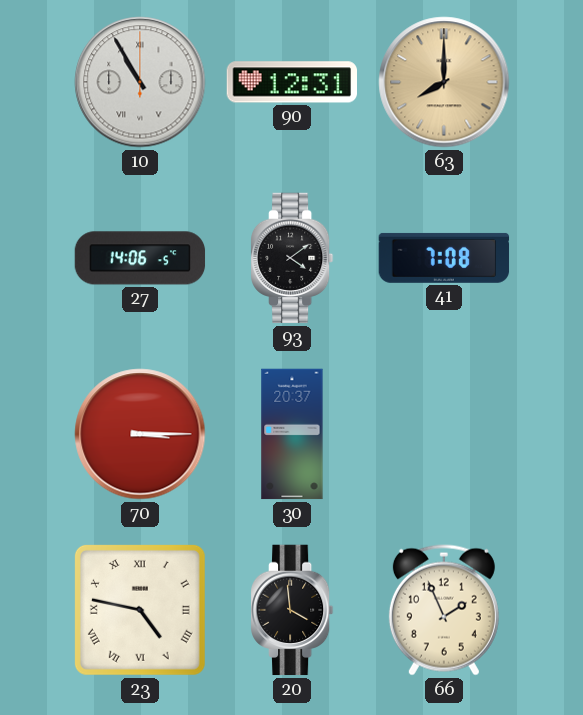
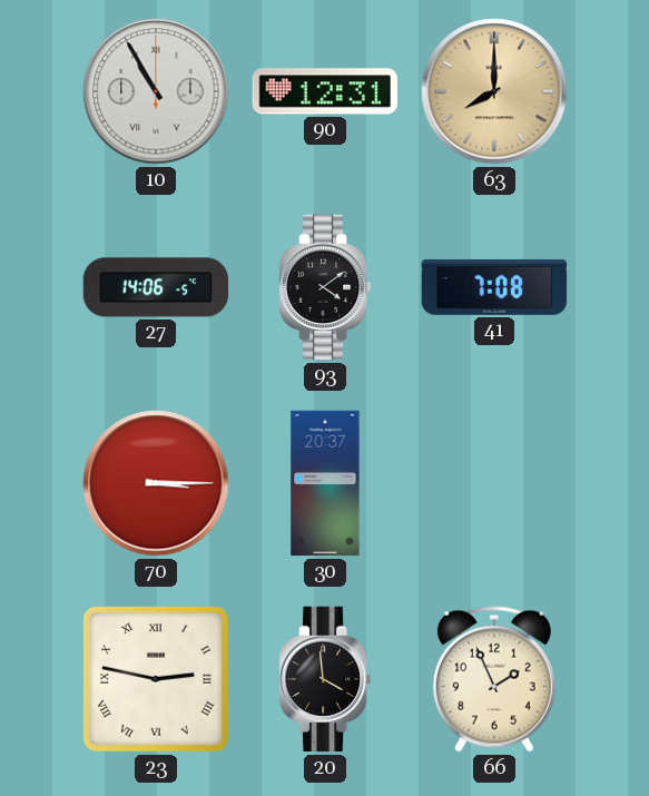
23: 4:47 -> 2:47 (156, 679)
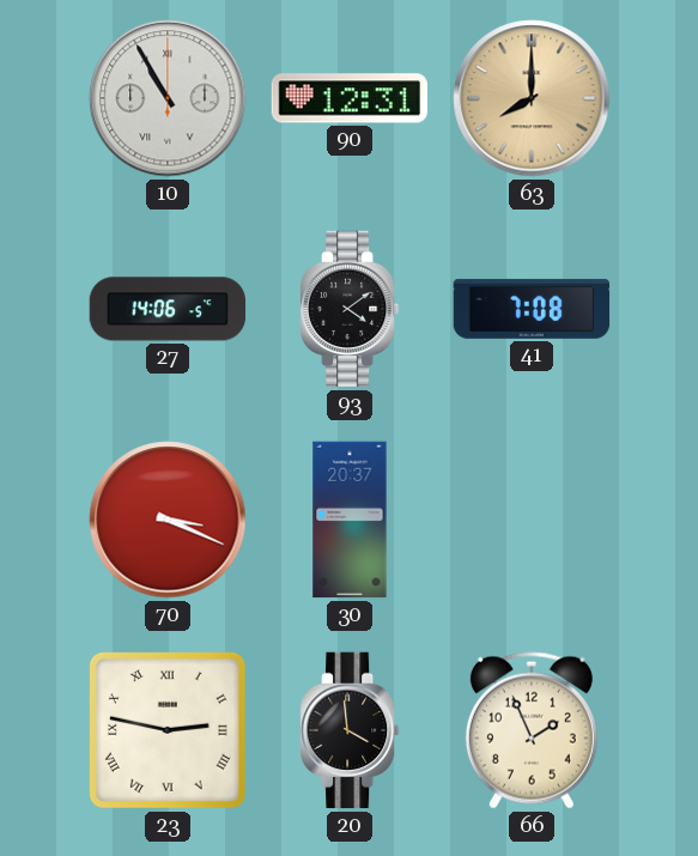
70: 3:15 -> 3:19 (168, 520)
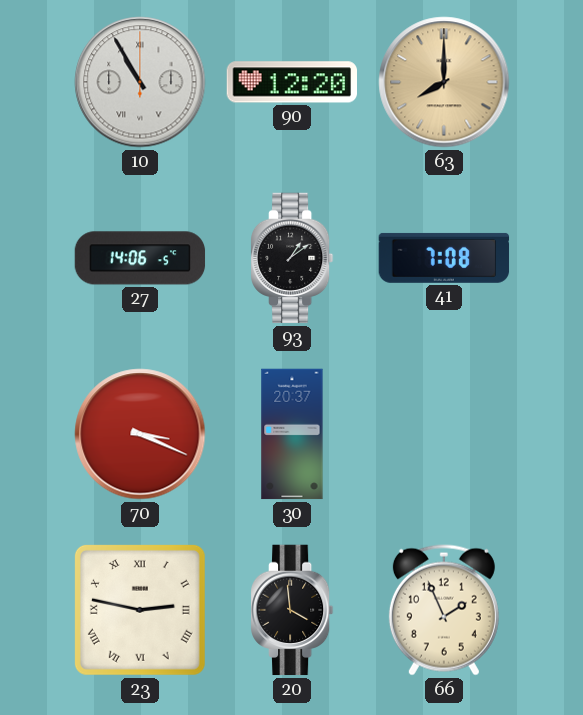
90: 12:31 -> 12:20 (292, 82)
93: 4:09 -> 1:09 (292, 258)
